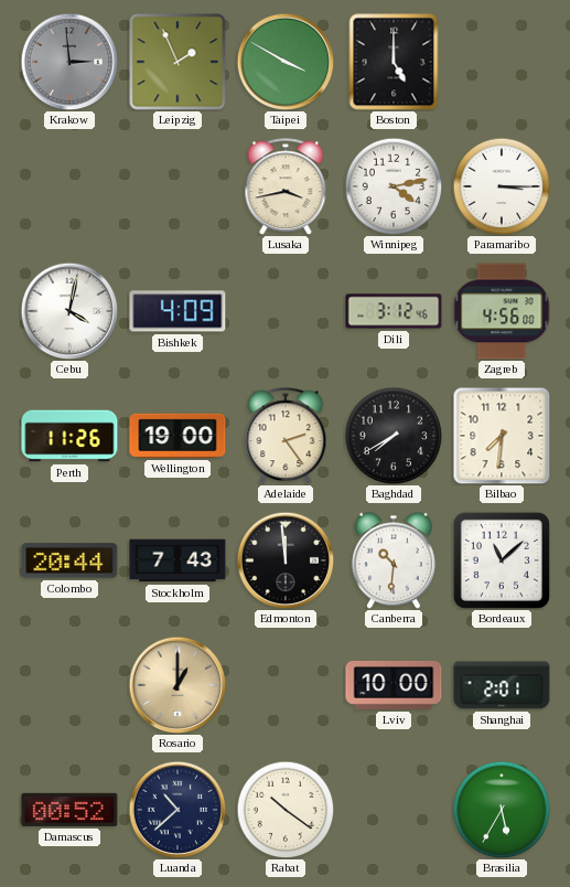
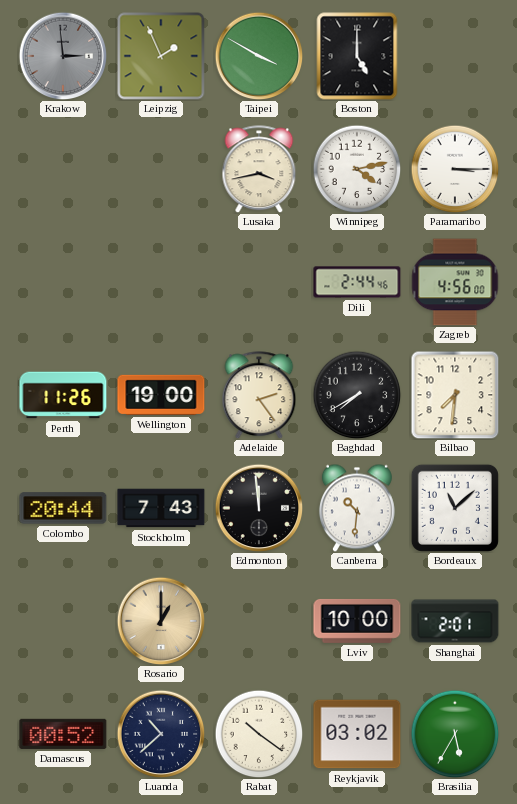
Cebu: 4:02 -> none (69, 311)
Bishkek: 4:09 -> none (178, 311)
Dili: 3:12 -> 2:44 (357, 282)
Reykjavik: none -> 03:02 (357, 734)
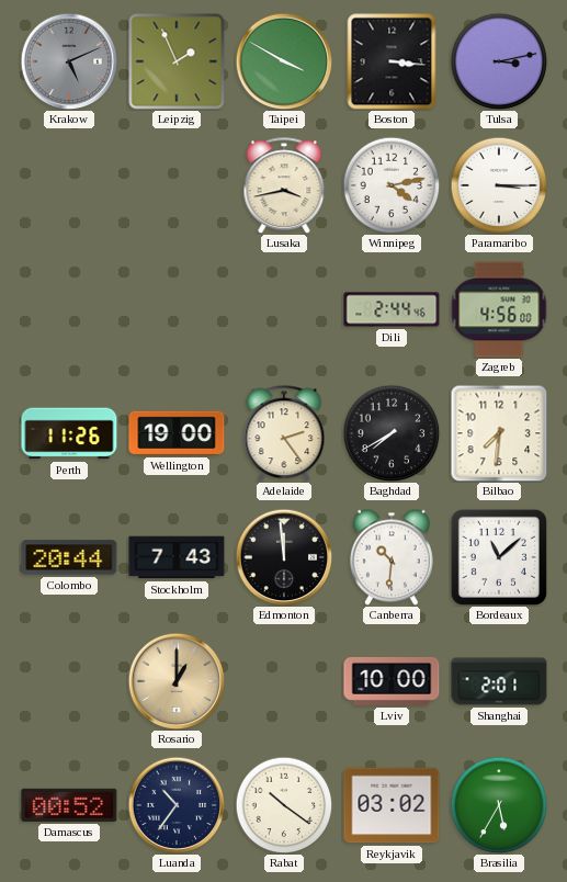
Krakow: 2:59 -> 5:11 (69, 61)
Boston: 5:00 -> 3:16 (392, 61)
Tulsa: none -> 3:13 (499, 61)
Luanda: 10:38 -> 10:36 (177, 805)
